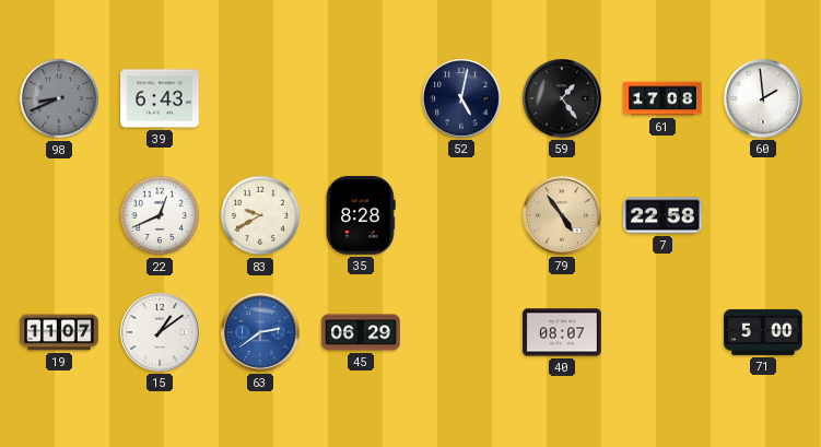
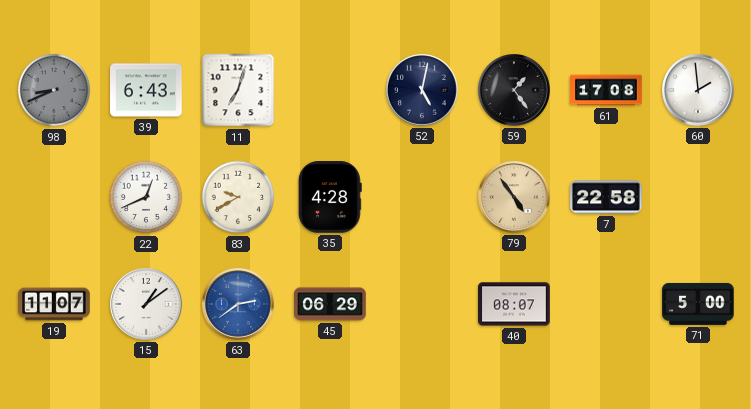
11: none -> 7:03 (238, 90)
35: 8:28 -> 4:28 (330, 197)
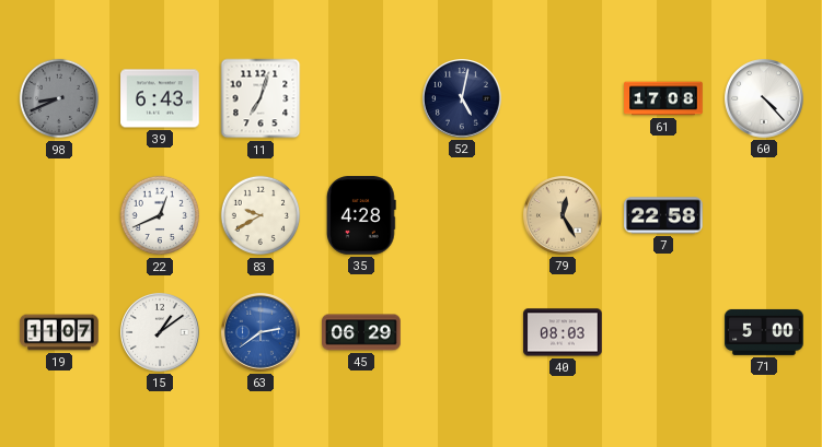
59: 1:24 -> none (515, 91)
60: 1:59 -> 4:23 (765, 99)
79: 4:54 -> 12:25 (564, 216)
40: 08:07 -> 08:03 (563, 332)
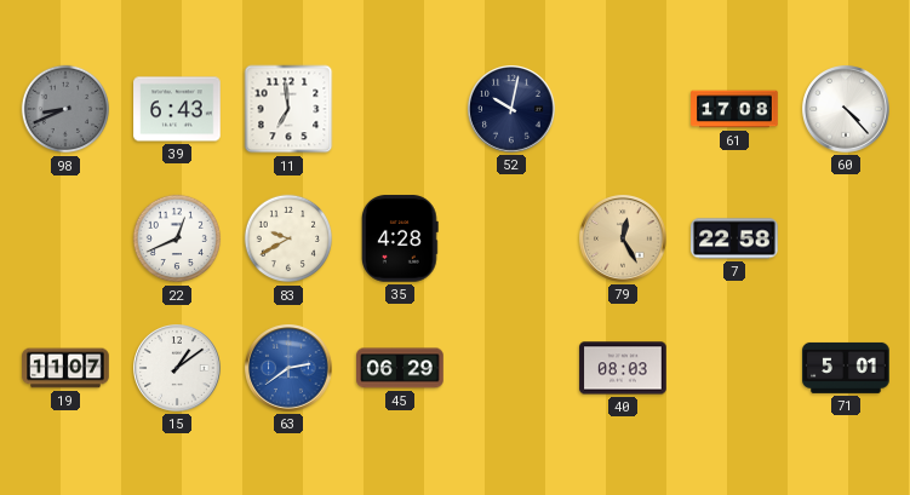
11: 7:03 -> 6:59 (288, 109)
52: 5:02 -> 10:02 (513, 110)
71: 5:00 -> 5:01 (846, 368)
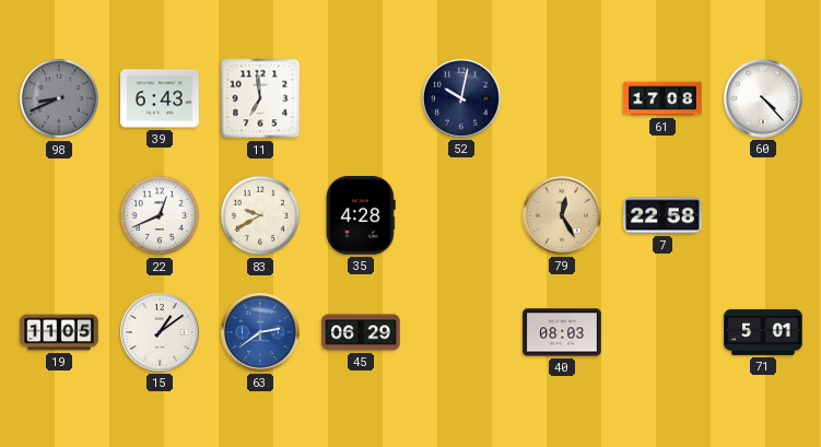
19: 11:07 -> 11:05 (59, 332)
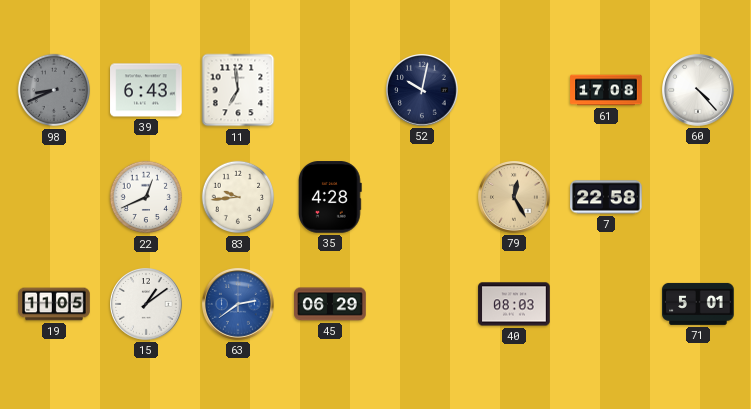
83: 9:40 -> 9:44 (238, 197)
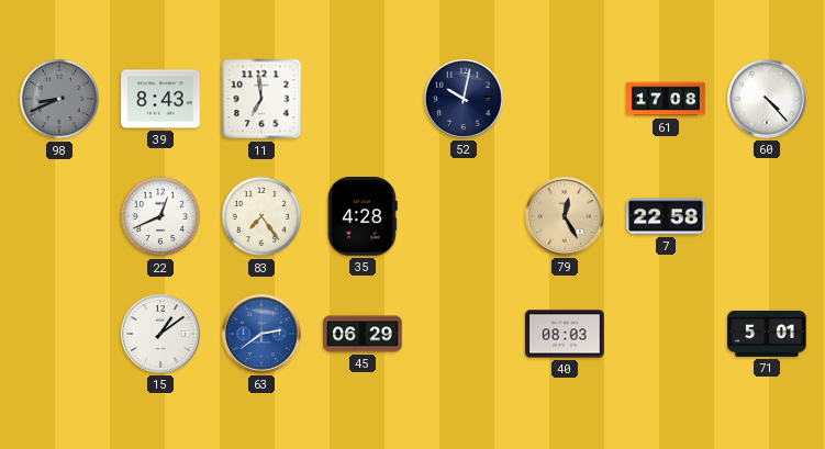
39: 6:43 -> 8:43 (160, 99)
83: 9:44 -> 7:24 (261, 216)
19: 11:05 -> none (54, 304)
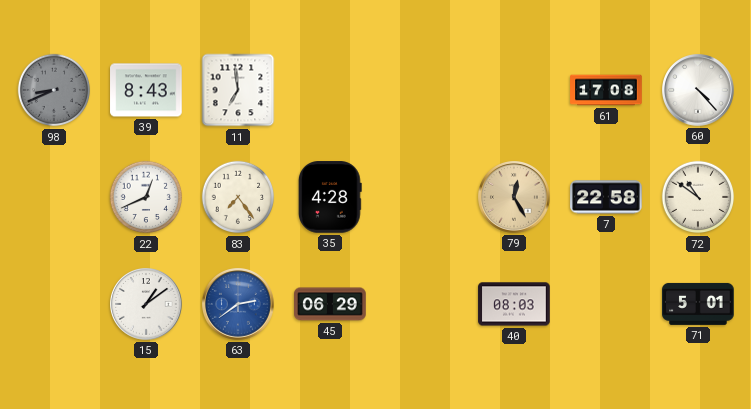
52: 10:02 -> none (465, 100)
72: none -> 10:51 (698, 197)
